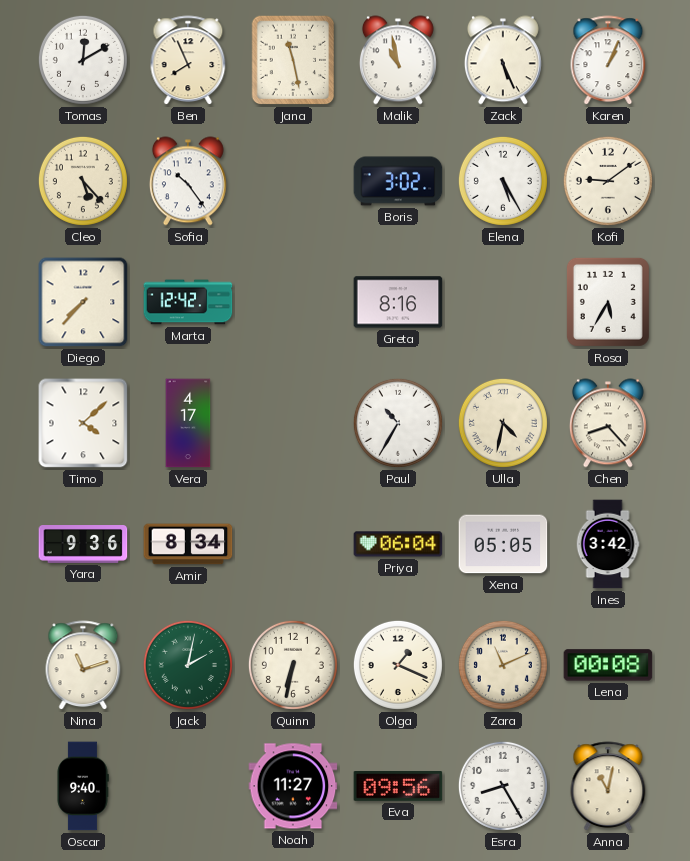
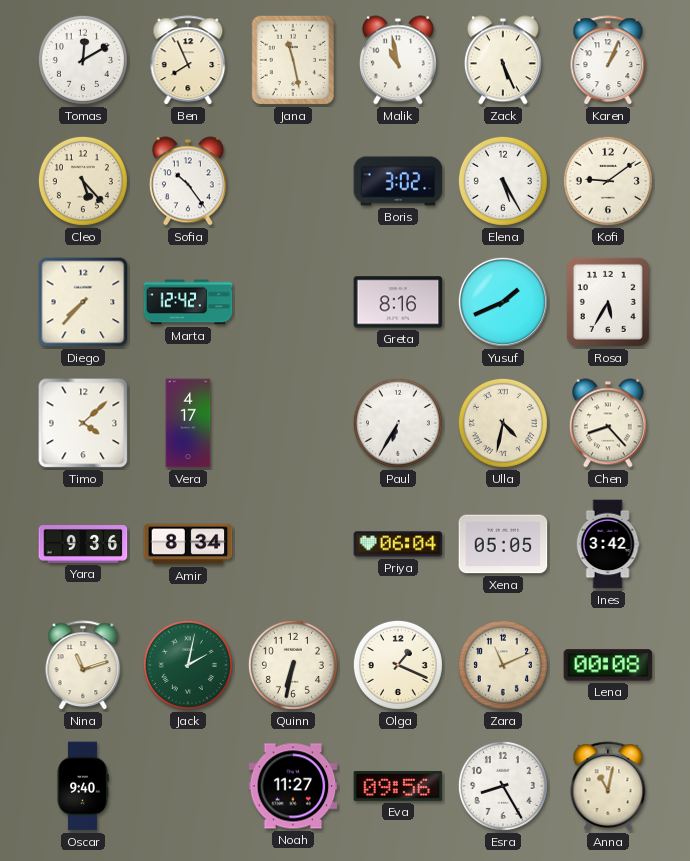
Yusuf: none -> 1:41 (503, 302)
Paul: 10:35 -> 6:35 (398, 423)
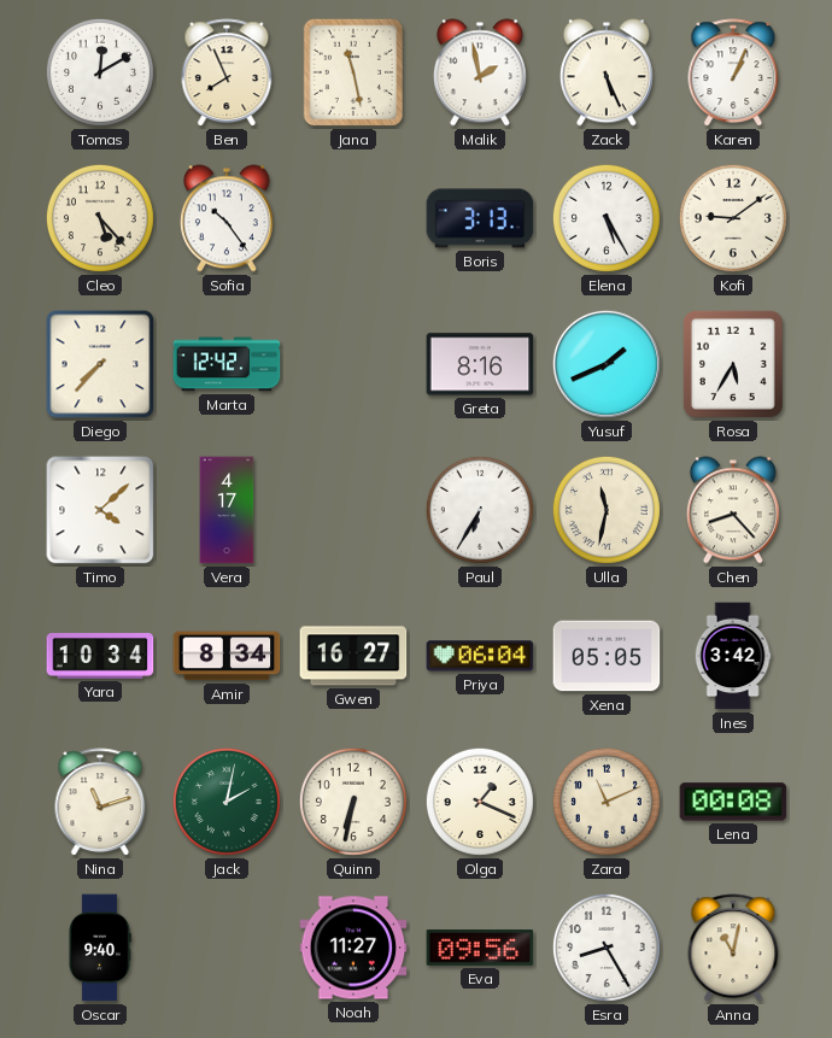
Malik: 10:58 -> 1:58 (480, 72)
Boris: 3:02 -> 3:13 (480, 218)
Ulla: 4:32 -> 11:32 (607, 510)
Yara: 9:36 -> 10:34 (100, 657)
Gwen: none -> 16:27 (353, 656)
